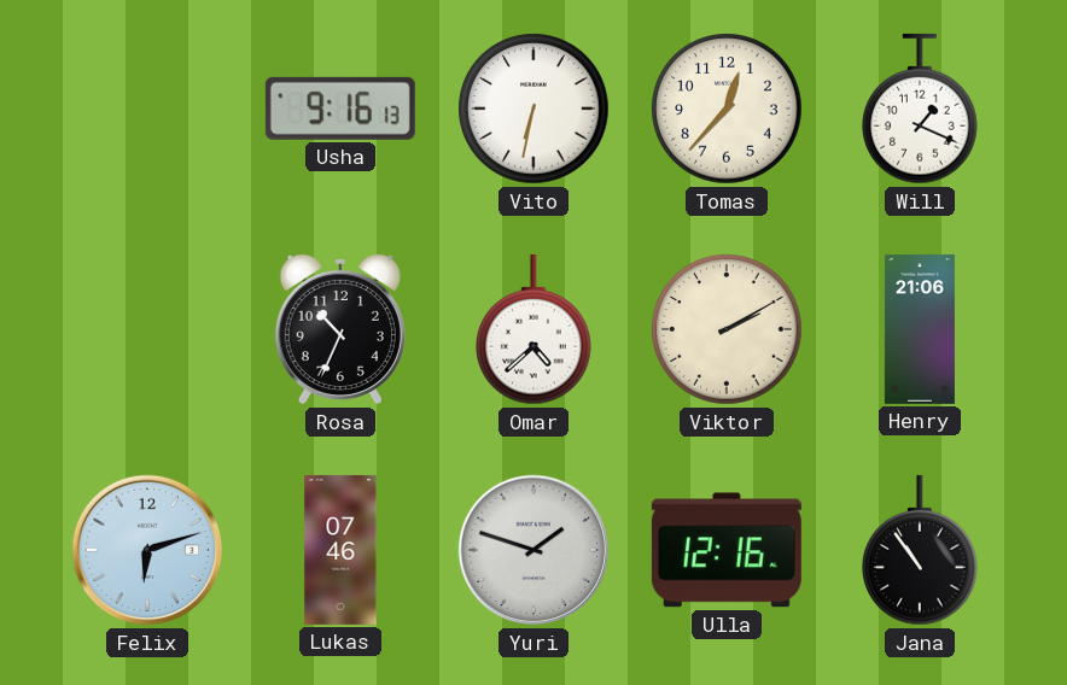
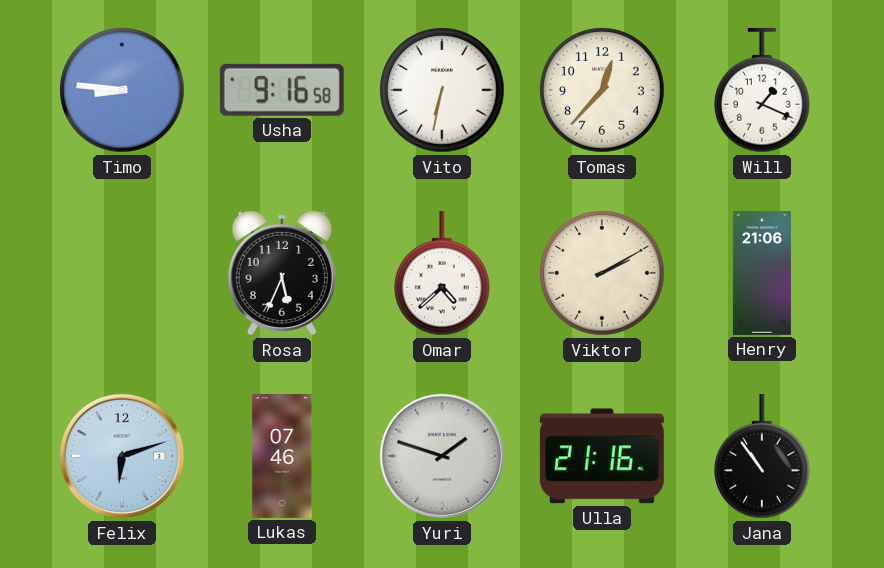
Timo: none -> 8:46 (122, 90)
Usha: 9:16:13 -> 9:16:58 (282, 90)
Rosa: 10:34 -> 5:34 (282, 273)
Ulla: 12:16 -> 21:16 (602, 456)
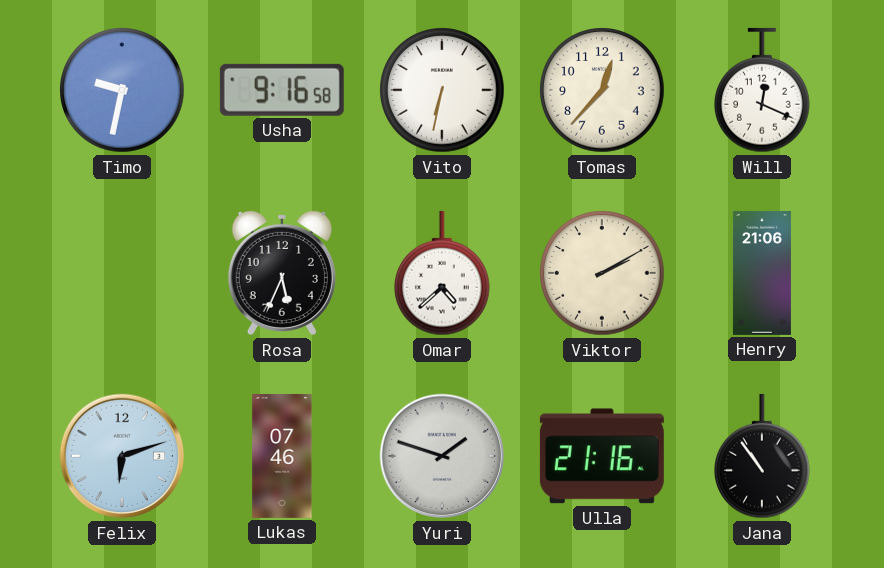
Timo: 8:46 -> 9:32 (122, 90)
Will: 1:19 -> 12:19 (762, 90)
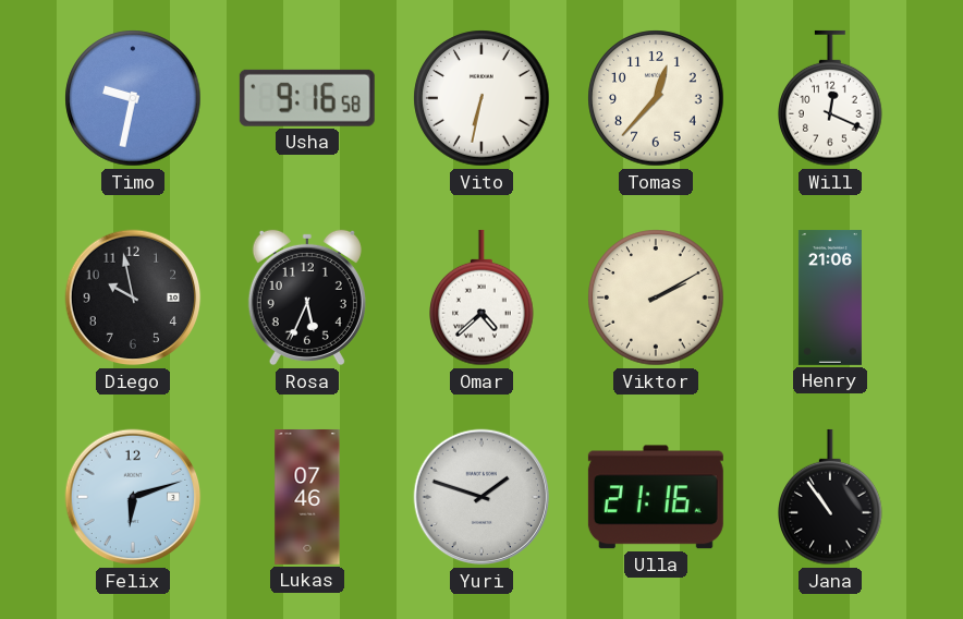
Diego: none -> 9:58 (133, 298)
